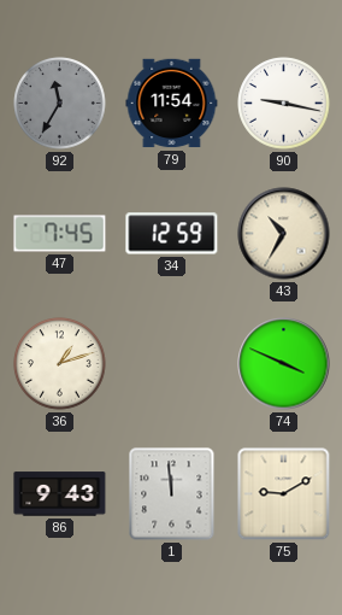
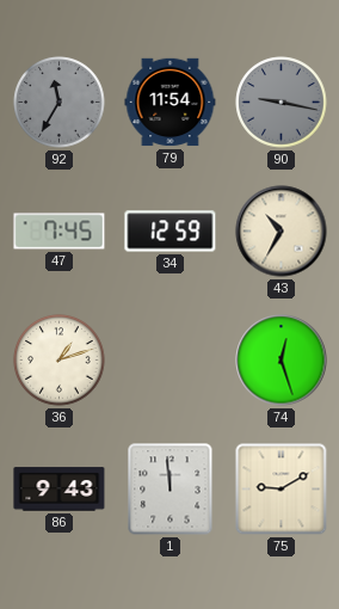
90 dial: white -> grey (282, 103)
74: 3:49 -> 12:27 (282, 361)
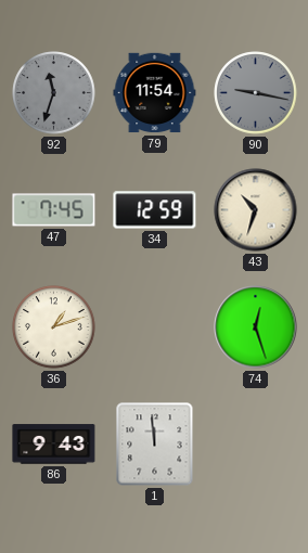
92: 11:35 -> 11:33 (54, 93)
43: 10:35 -> 10:33 (256, 210)
75: 9:10 -> none (282, 490)
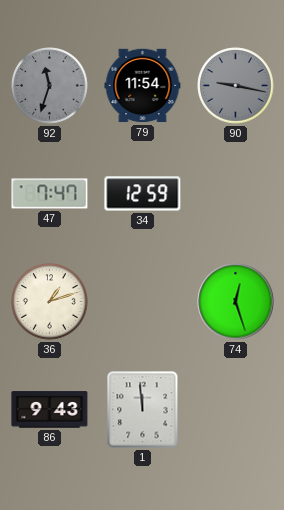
47: 7:45 -> 7:47 (50, 194)
43: 10:33 -> none (256, 210)
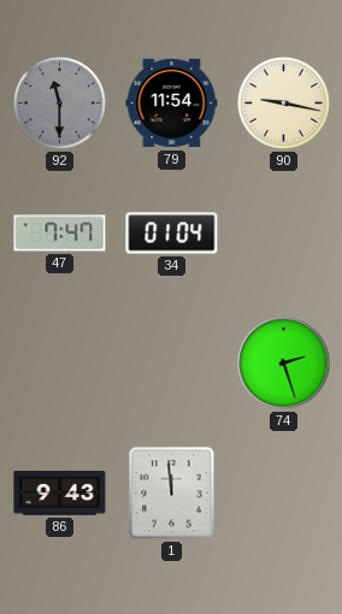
92: 11:33 -> 11:30 (60, 104)
90 dial: grey -> cream (284, 104)
34: 12:59 -> 01:04 (172, 234)
36: 1:12 -> none (50, 302)
74: 12:27 -> 2:27 (284, 364)
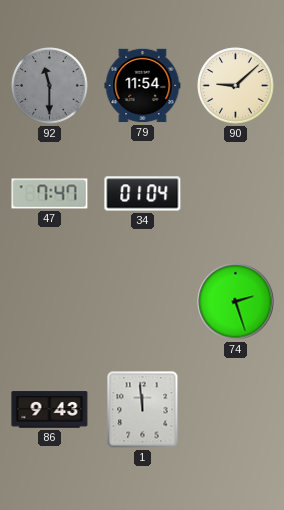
90: 9:17 -> 9:08 (236, 86)
